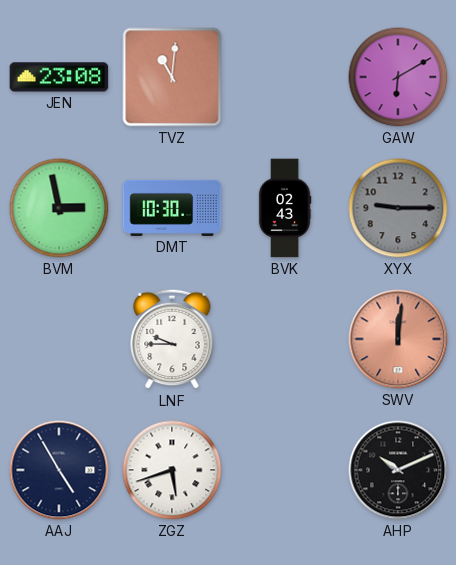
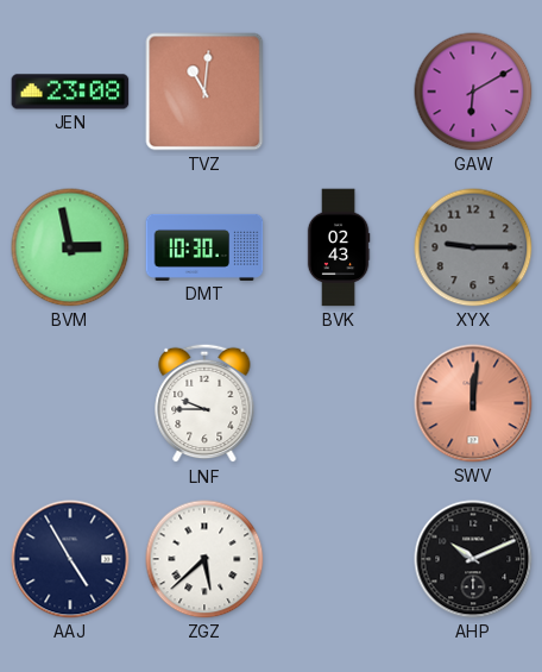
ZGZ: 5:42 -> 5:38 (204, 559)
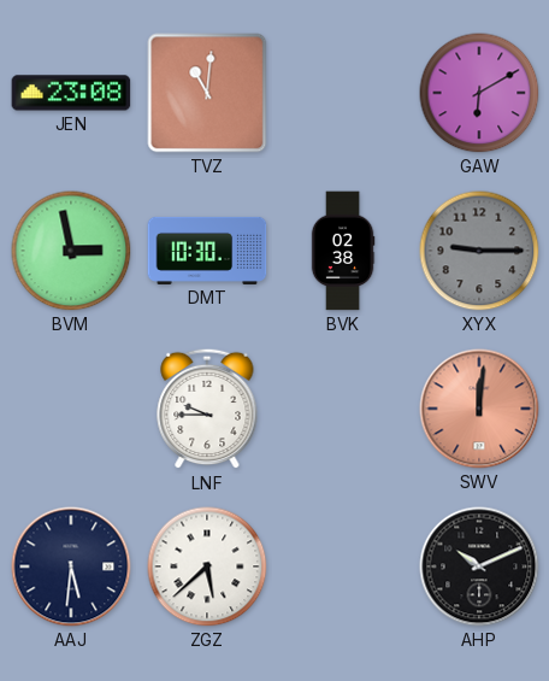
BVK: 02:43 -> 02:38 (343, 251)
AAJ: 4:55 -> 5:31 (71, 566)
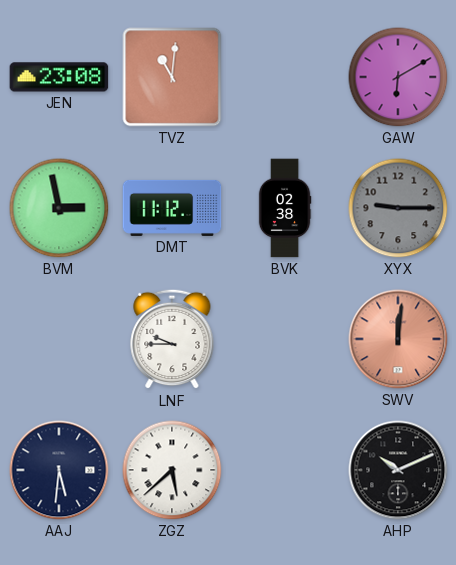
DMT: 10:30 -> 11:12 (172, 208)
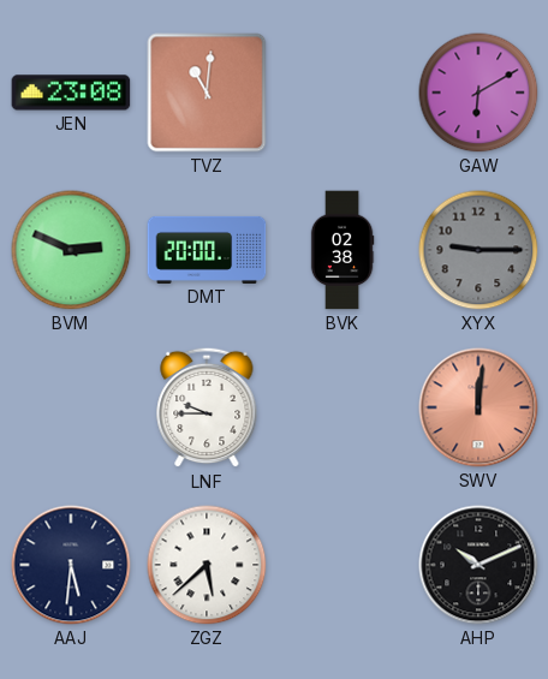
BVM: 2:58 -> 2:49 (71, 250)
DMT: 11:12 -> 20:00 (207, 250)
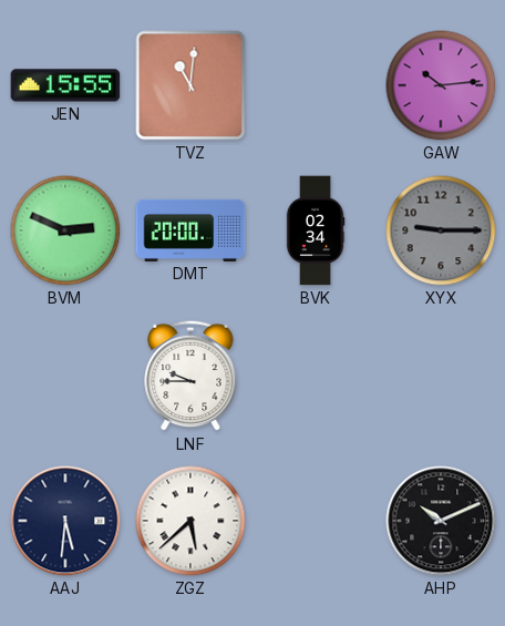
JEN: 23:08 -> 15:55 (65, 85)
GAW: 6:10 -> 10:14 (441, 85)
BVK: 02:38 -> 02:34 (316, 230)
SWV: 12:01 -> none (478, 407)
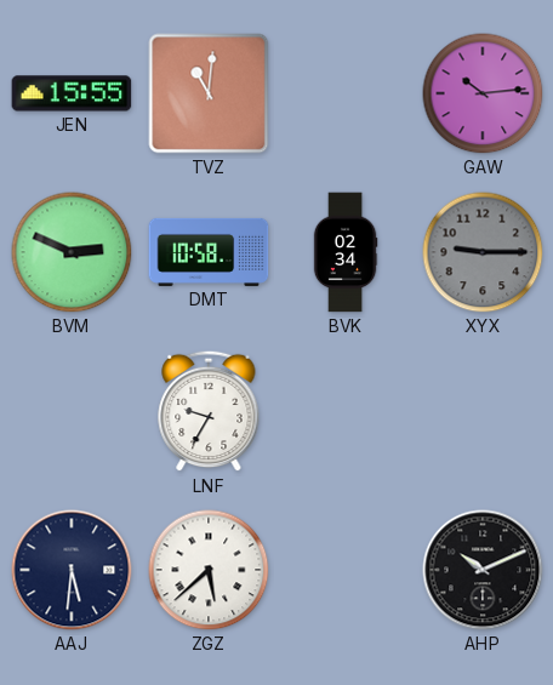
DMT: 20:00 -> 10:58 (209, 252)
LNF: 9:45 -> 9:35 (209, 411)
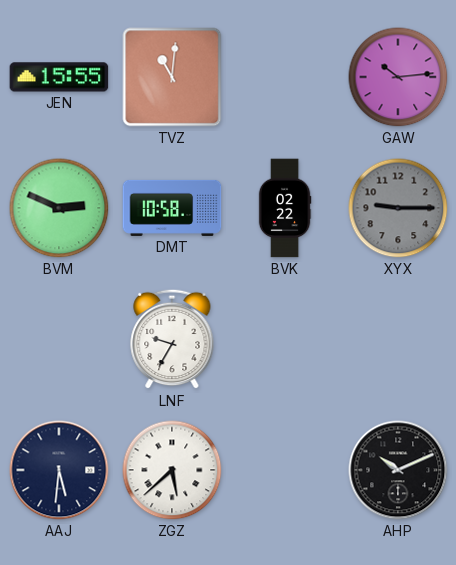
BVK: 02:34 -> 02:22 (285, 208)
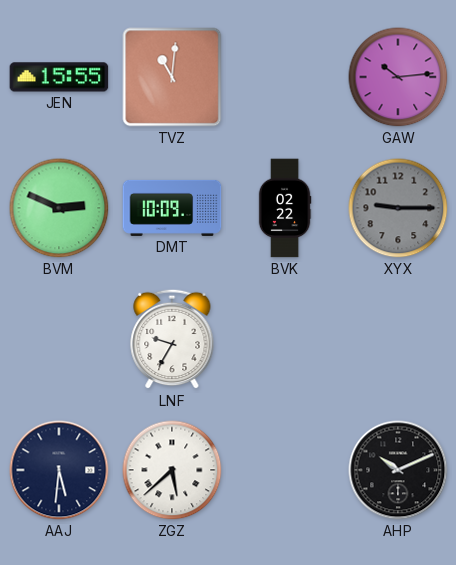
DMT: 10:58 -> 10:09 (172, 208)
